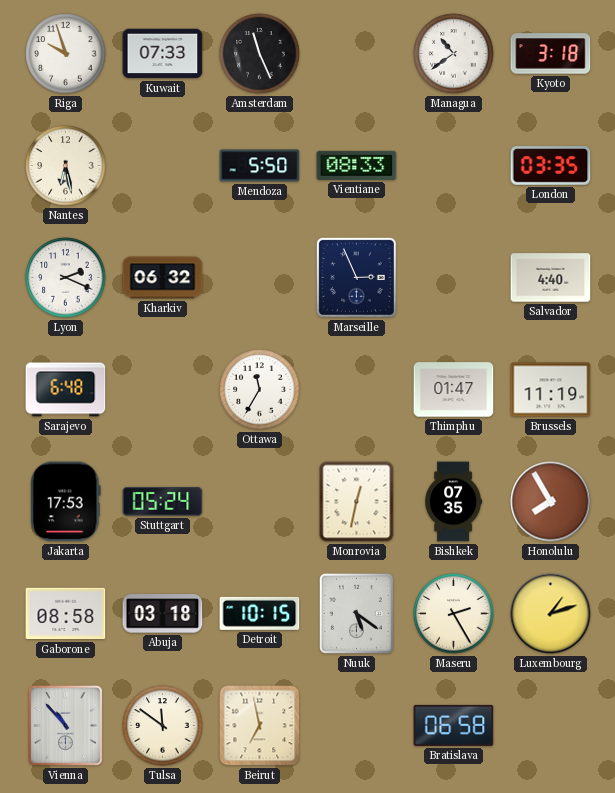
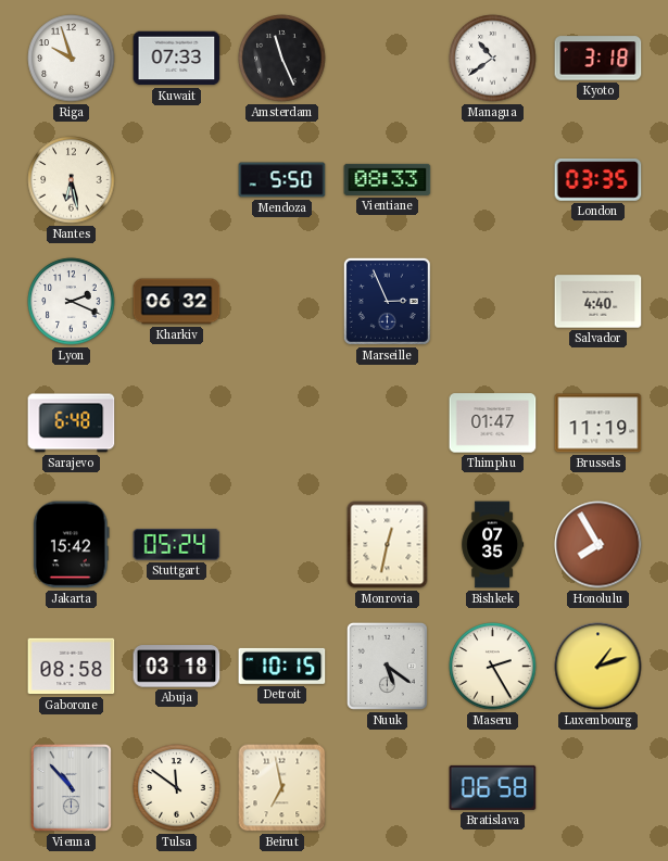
Ottawa: 11:35 -> none (260, 390)
Jakarta: 17:53 -> 15:42 (72, 545)
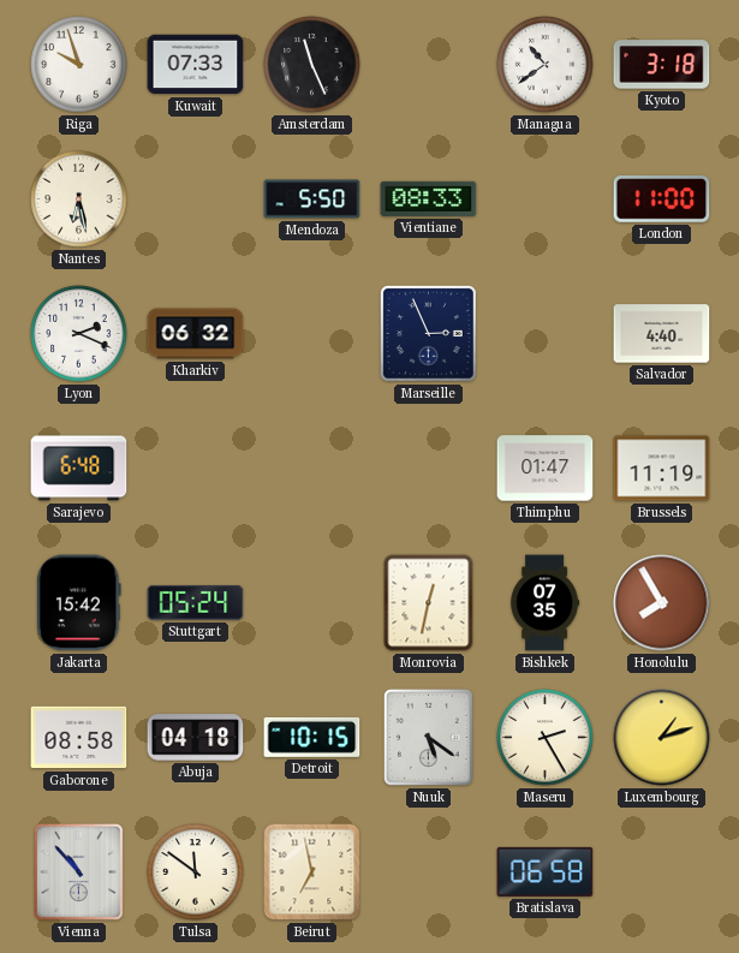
London: 03:35 -> 11:00 (662, 199)
Abuja: 03:18 -> 04:18 (196, 738)
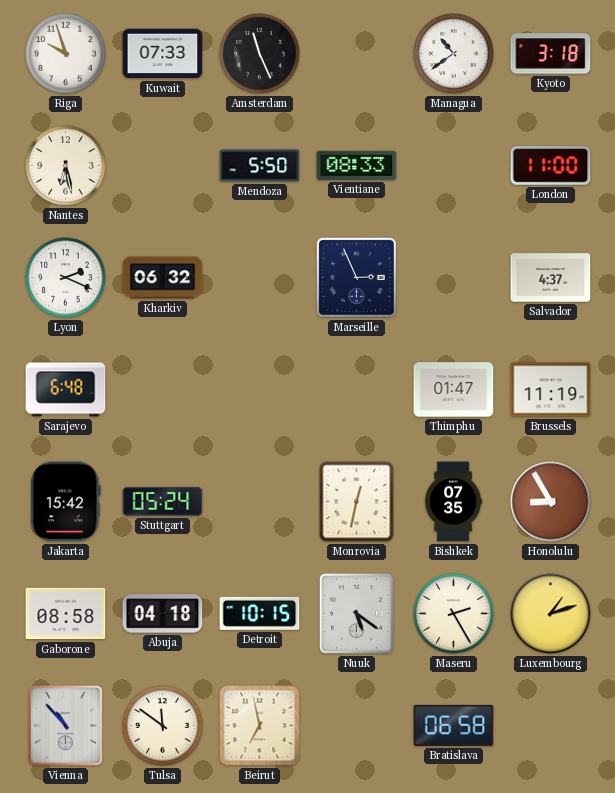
Salvador: 4:40 -> 4:37 (551, 278)
Honolulu: 7:55 -> 8:55 (551, 502)
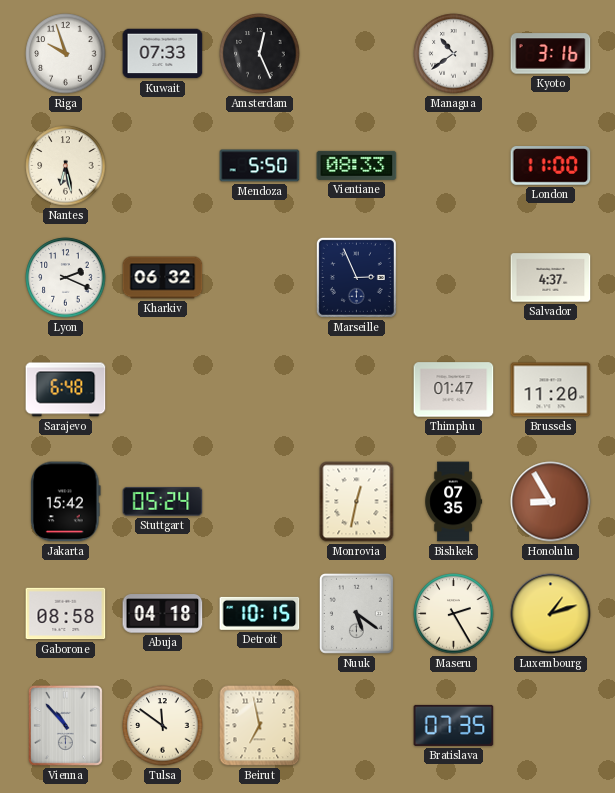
Amsterdam: 11:26 -> 12:26 (260, 54)
Kyoto: 3:18 -> 3:16 (551, 54)
Brussels: 11:19 -> 11:20 (551, 390)
Bratislava: 06:58 -> 07:35 (454, 725)
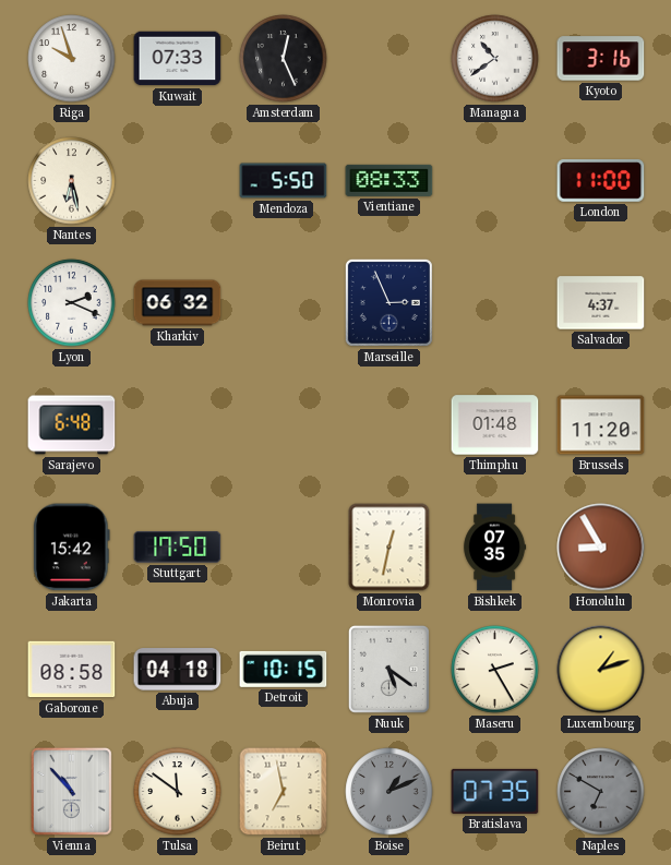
Thimphu: 01:47 -> 01:48 (495, 425)
Stuttgart: 05:24 -> 17:50 (178, 548)
Boise: none -> 1:11 (390, 792)
Naples: none -> 6:50 (601, 792)
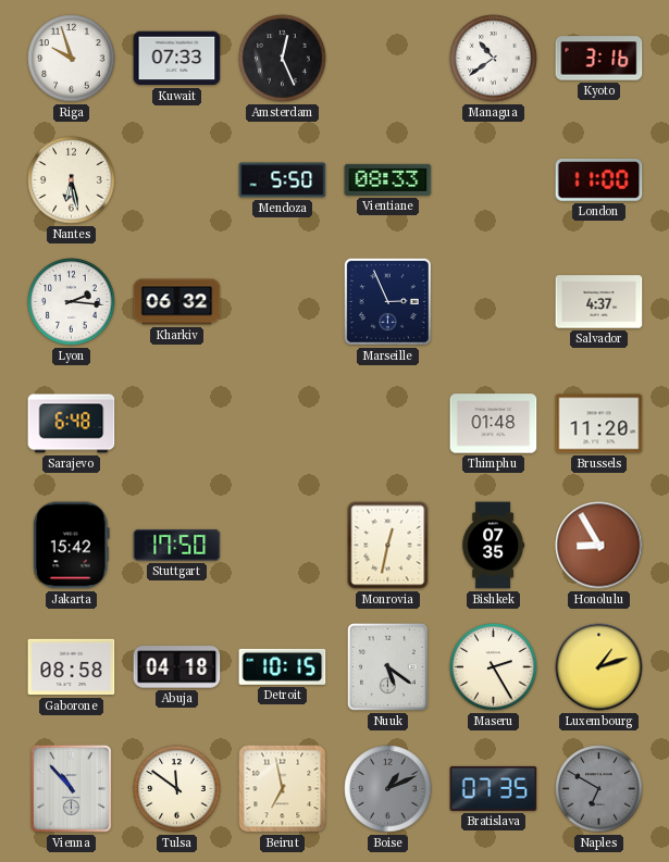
Lyon: 2:19 -> 2:16 (72, 302)
